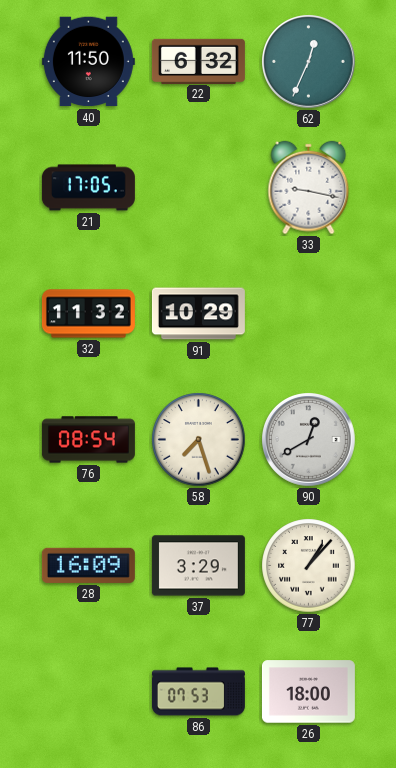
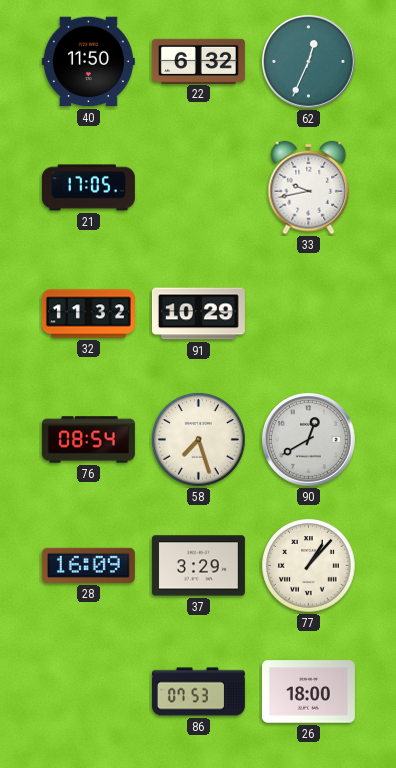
33: 9:17 -> 9:43 (309, 188)
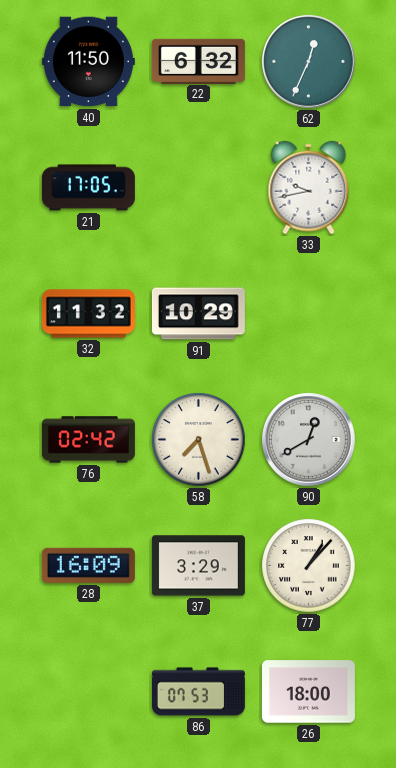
76: 08:54 -> 02:42 (88, 440)
